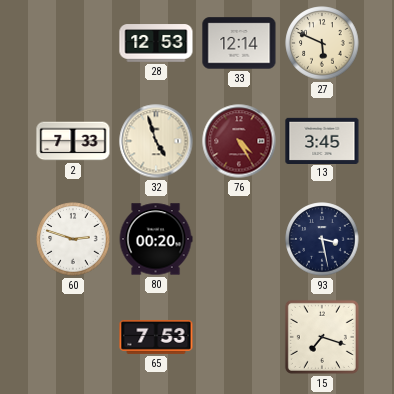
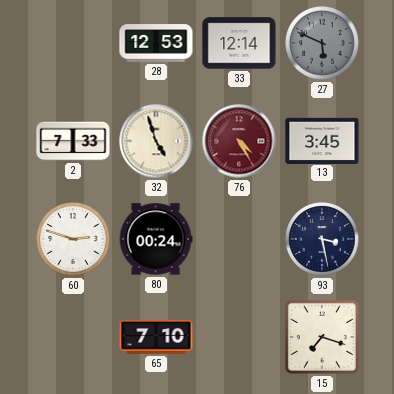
27 dial: cream -> grey (322, 43)
80: 00:20 -> 00:24 (156, 239)
65: 7:53 -> 7:10 (156, 337)
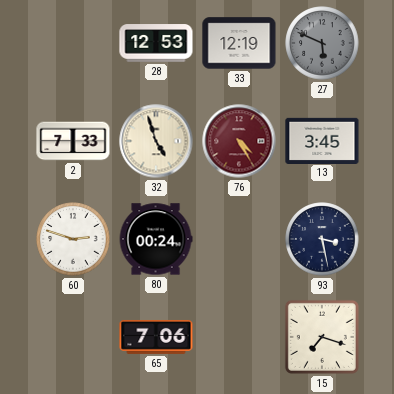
33: 12:14 -> 12:19 (239, 43)
65: 7:10 -> 7:06 (156, 337)
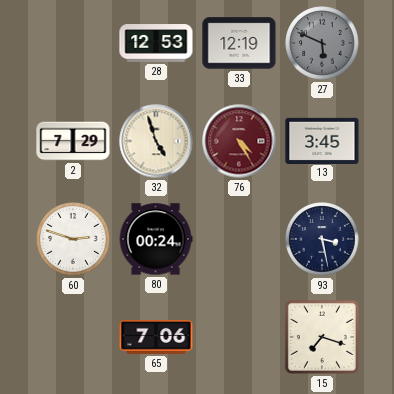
2: 7:33 -> 7:29 (73, 141)
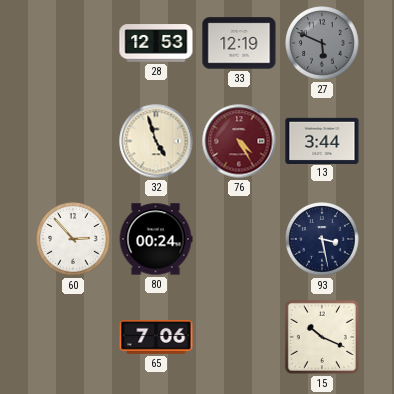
2: 7:29 -> none (73, 141)
13: 3:45 -> 3:44 (322, 140)
60: 2:48 -> 2:53 (73, 239)
15: 7:18 -> 10:19 (322, 337)
